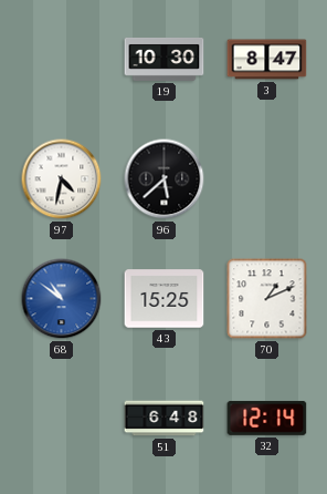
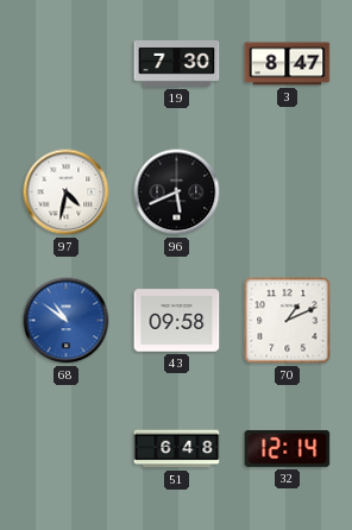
19: 10:30 -> 7:30 (177, 63)
96: 5:38 -> 5:41 (177, 193)
43: 15:25 -> 09:58 (177, 321)
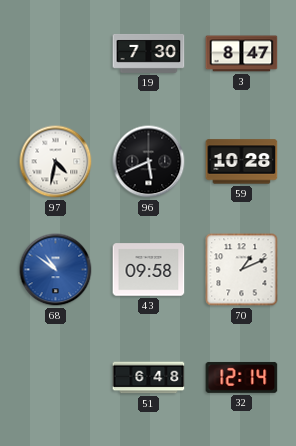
59: none -> 10:28 (242, 162)
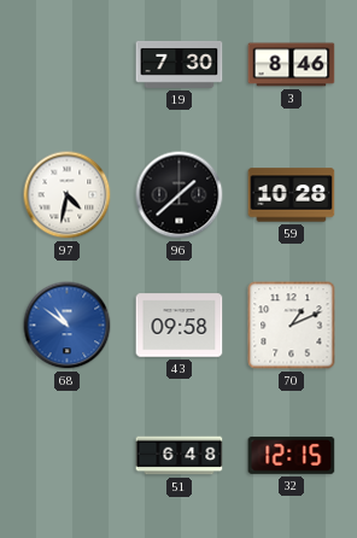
3: 8:47 -> 8:46 (292, 65)
96: 5:41 -> 1:38 (180, 195)
32: 12:14 -> 12:15 (292, 455)
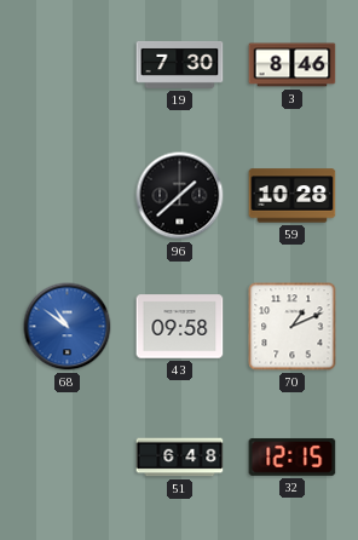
97: 4:32 -> none (68, 195)
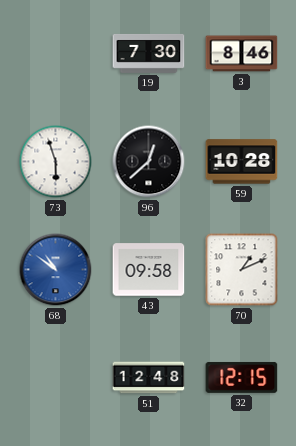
73: none -> 5:57 (56, 162)
96: 1:38 -> 12:38 (149, 162)
51: 6:48 -> 12:48 (149, 378)
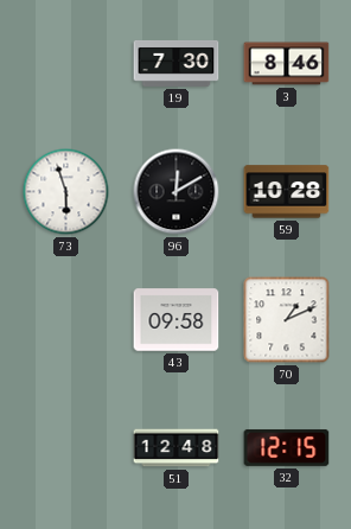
96: 12:38 -> 12:10 (177, 192)
68: 10:51 -> none (56, 270)
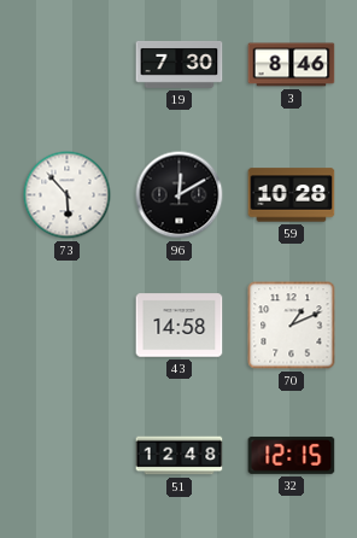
73: 5:57 -> 5:53 (68, 195)
43: 09:58 -> 14:58 (180, 326)
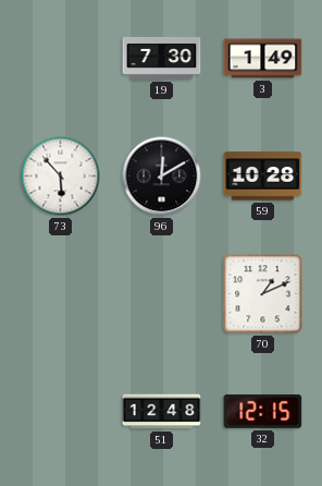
3: 8:46 -> 1:49 (263, 59)
43: 14:58 -> none (180, 326)
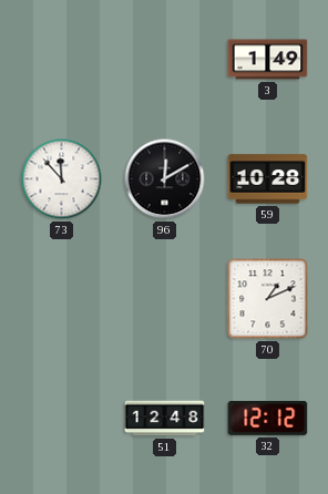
19: 7:30 -> none (162, 58)
73: 5:53 -> 11:53 (62, 179)
32: 12:15 -> 12:12 (268, 418)
